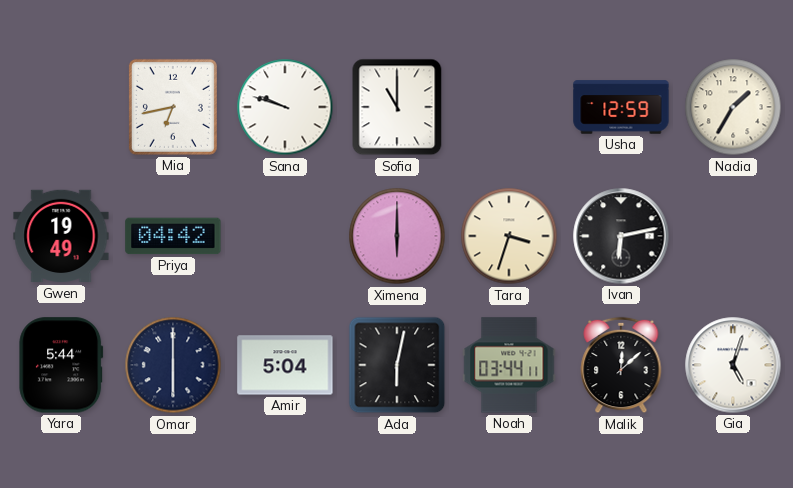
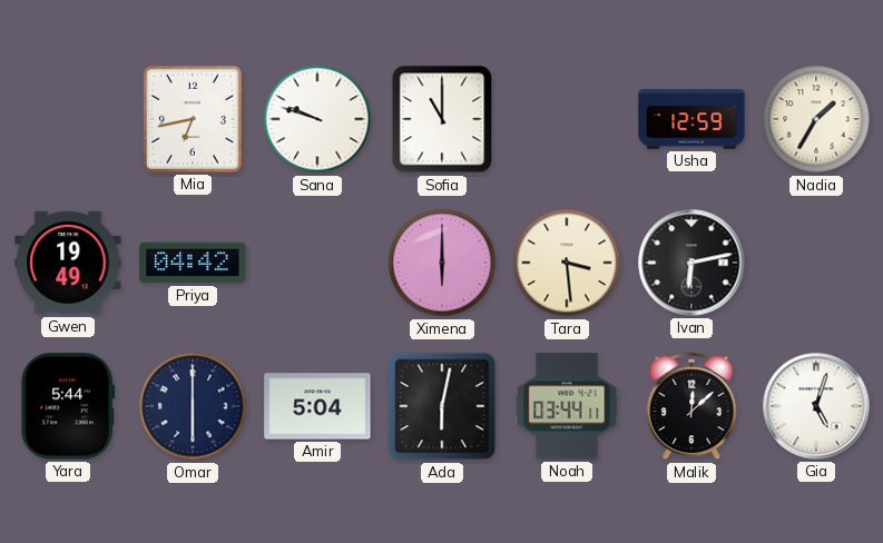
Tara: 3:33 -> 3:29 (567, 263)
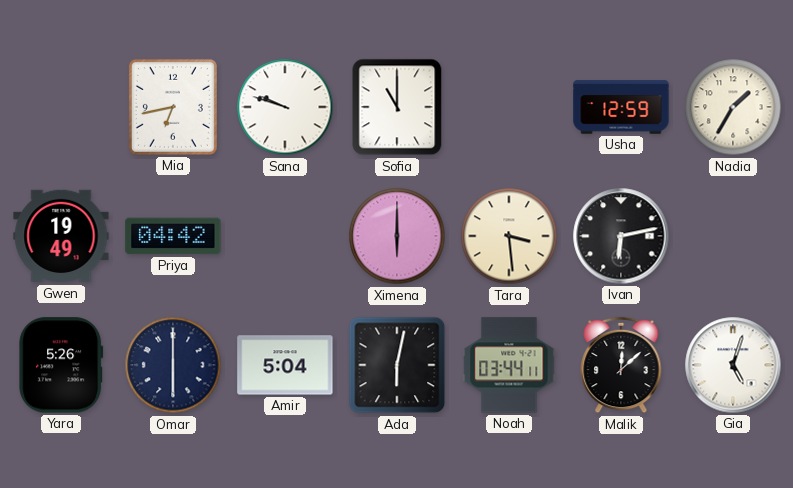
Yara: 5:44 -> 5:26 (61, 365)
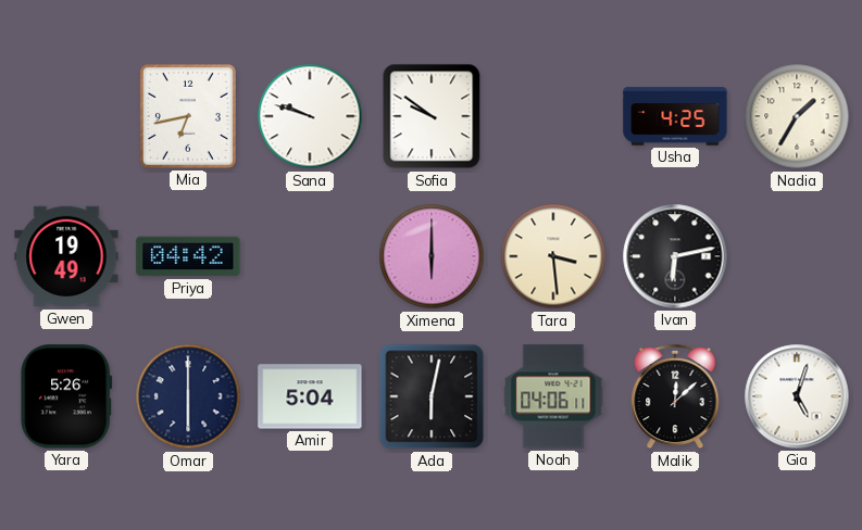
Sofia: 11:00 -> 9:51 (432, 116)
Usha: 12:59 -> 4:25 (675, 116)
Noah: 03:44 -> 04:06 (553, 396)
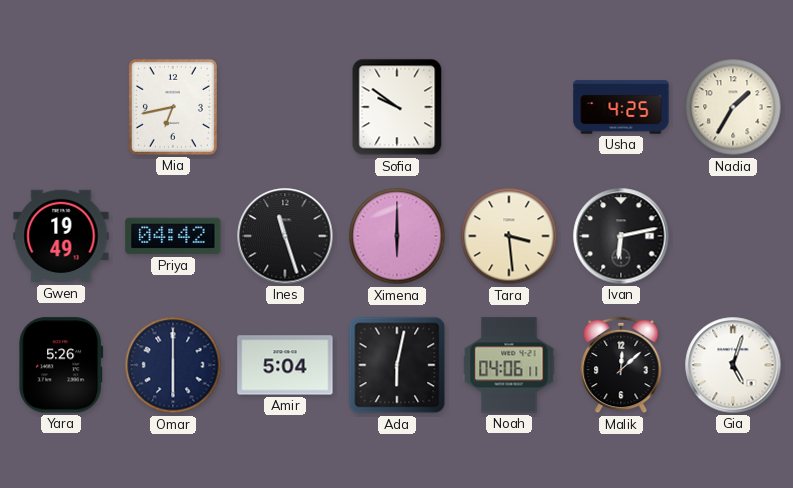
Sana: 9:48 -> none (310, 116)
Ines: none -> 11:27 (285, 236)
